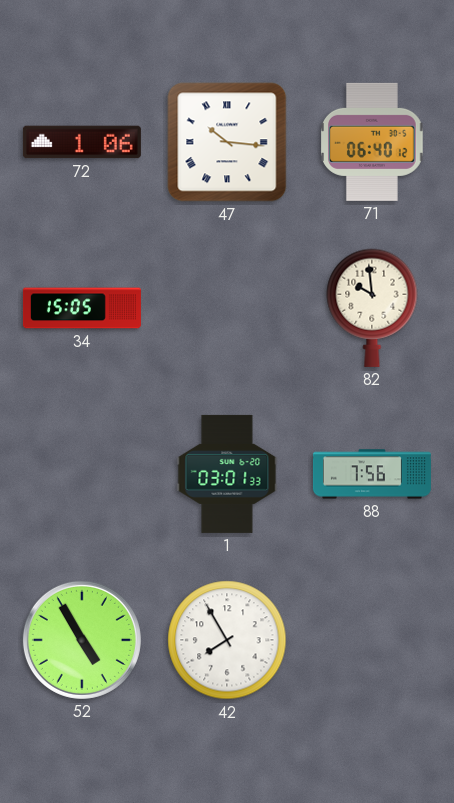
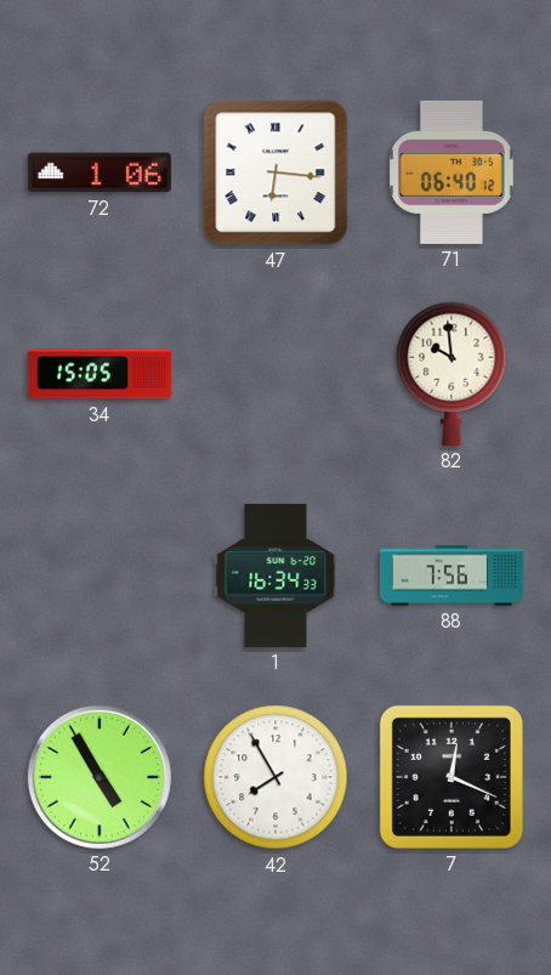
47: 10:16 -> 6:16 (275, 172)
1: 03:01 -> 16:34 (275, 576)
7: none -> 12:19 (451, 777)
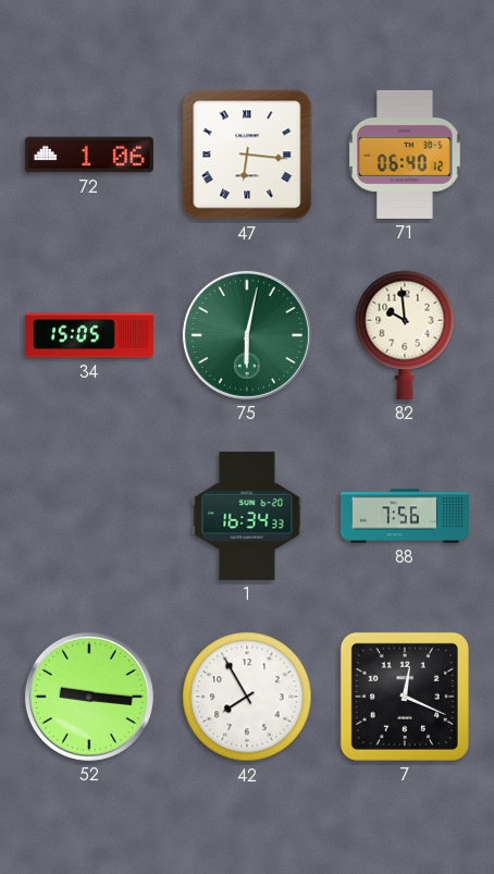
75: none -> 6:02 (247, 335)
52: 4:55 -> 9:16 (89, 697)
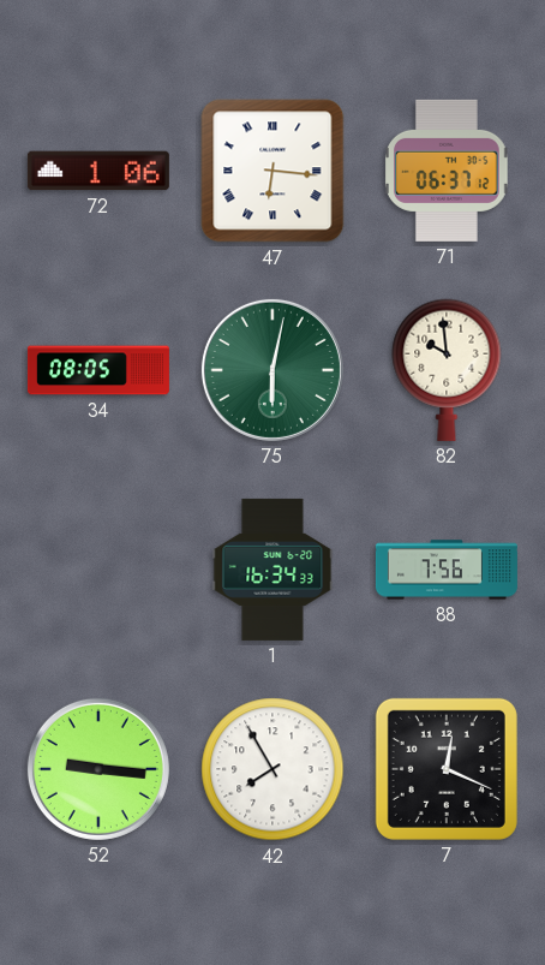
71: 06:40 -> 06:37 (448, 171)
34: 15:05 -> 08:05 (98, 370)
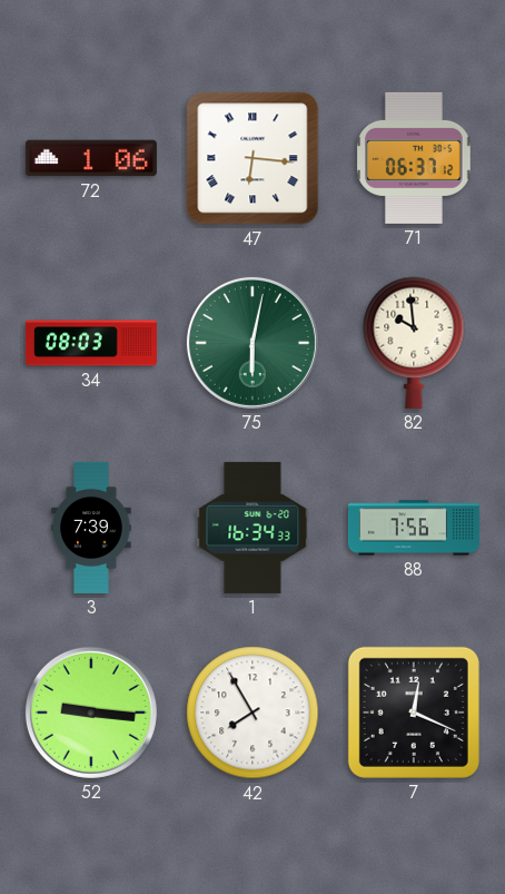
34: 08:05 -> 08:03 (91, 343)
3: none -> 7:39 (91, 528)
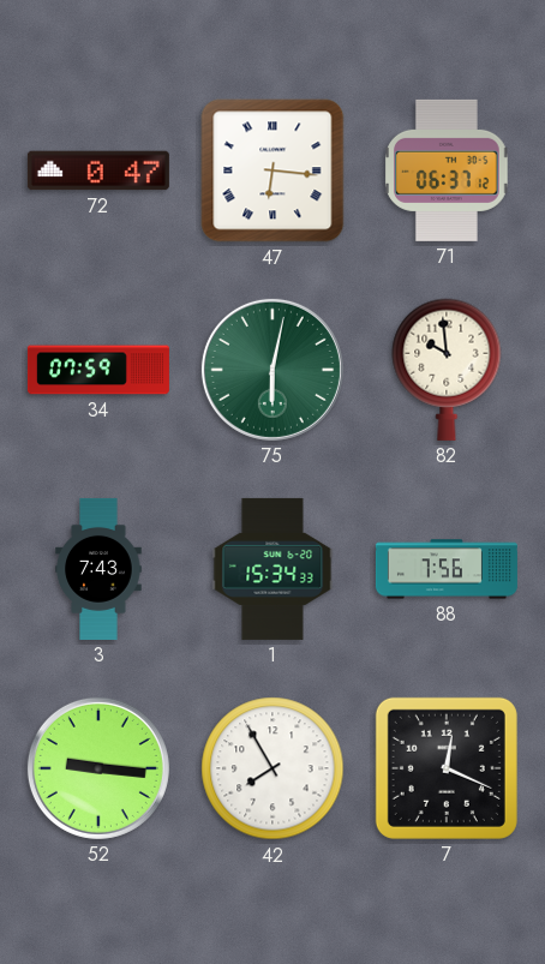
72: 1:06 -> 0:47 (98, 170)
34: 08:03 -> 07:59 (98, 370)
3: 7:39 -> 7:43 (98, 569)
1: 16:34 -> 15:34 (272, 569)
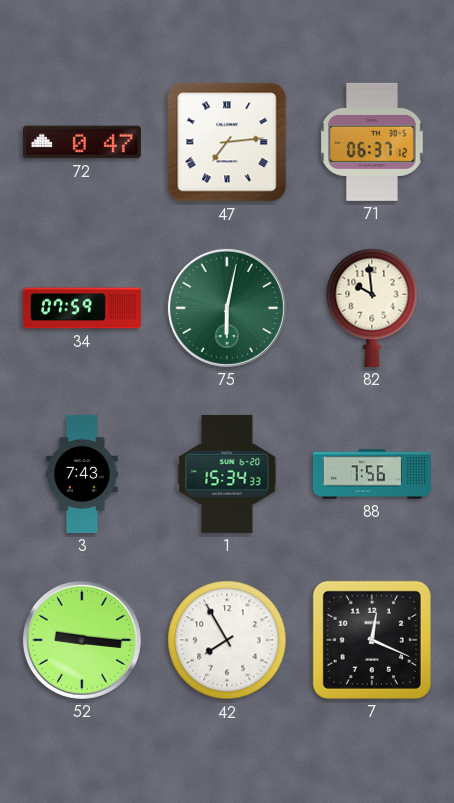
47: 6:16 -> 7:14 (227, 142)
